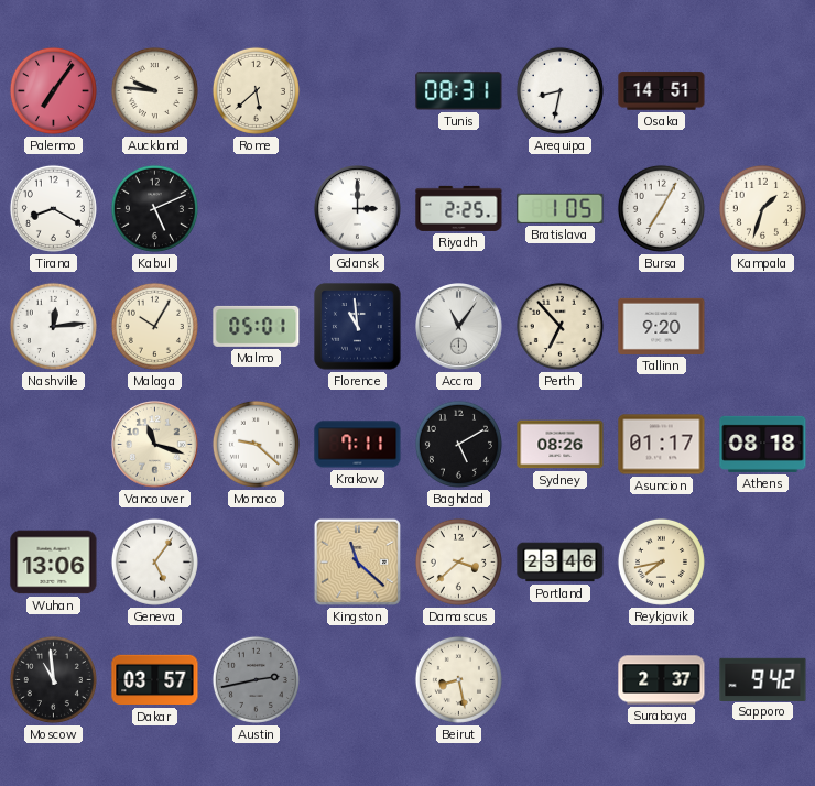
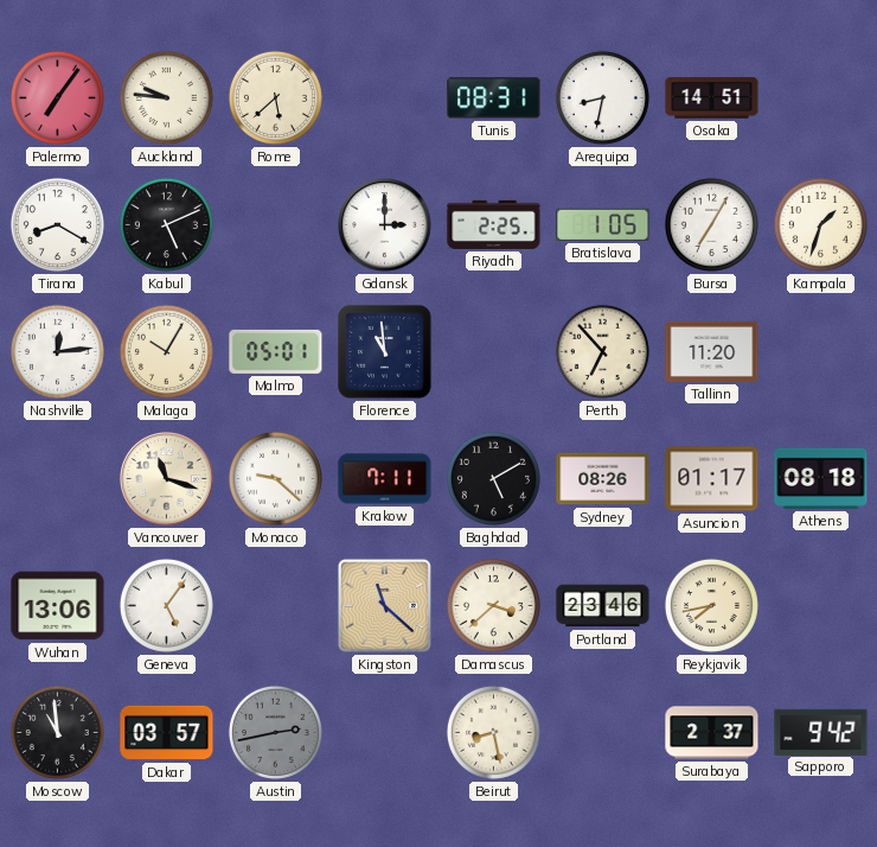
Accra: 11:06 -> none (459, 327)
Tallinn: 9:20 -> 11:20 (712, 351)
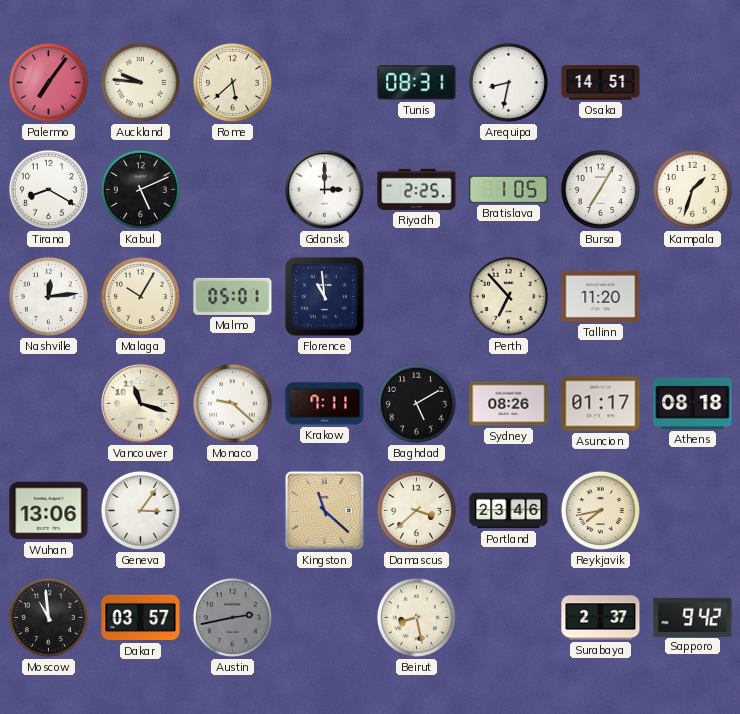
Geneva: 5:06 -> 3:06 (140, 510)
